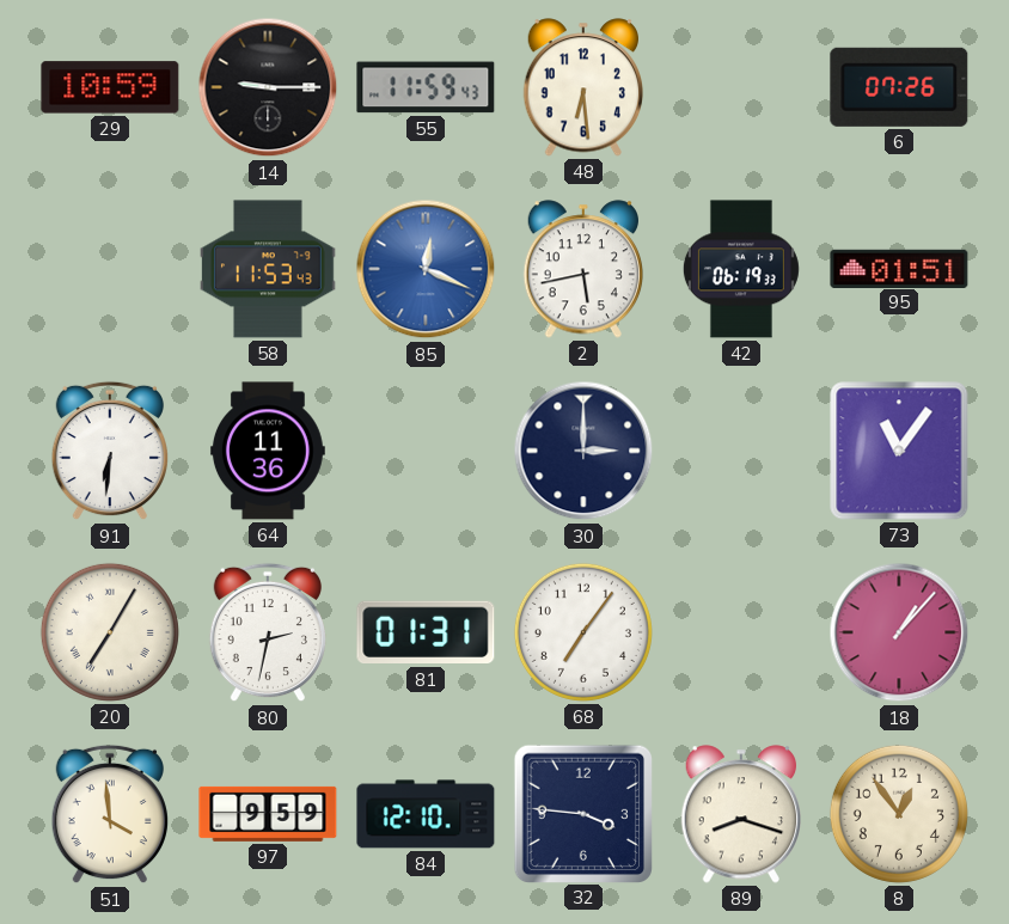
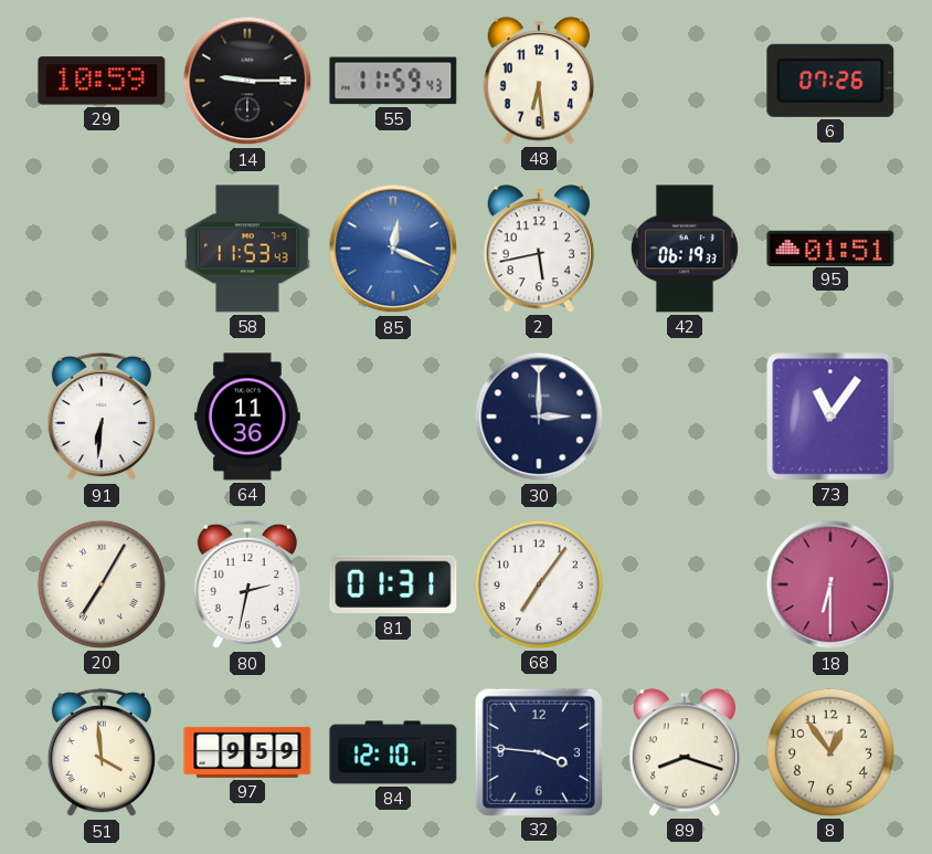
18: 1:07 -> 6:30 (830, 584)
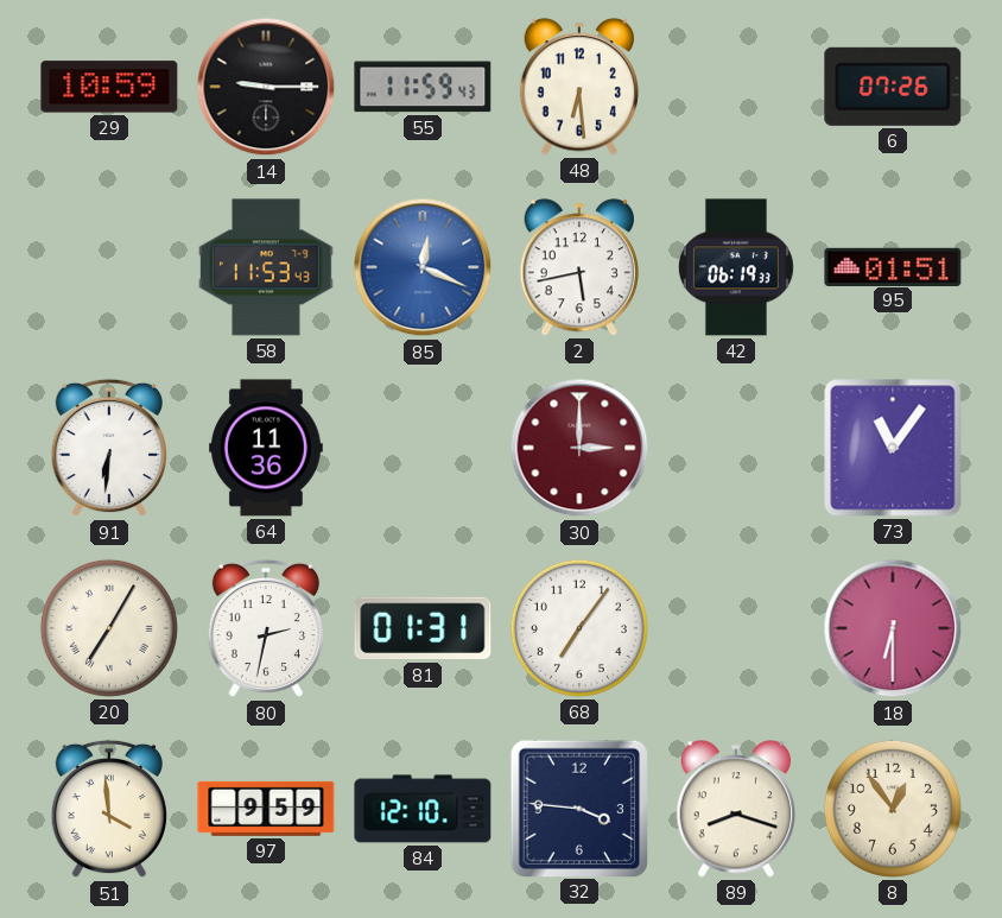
30 dial: navy -> burgundy (579, 448)
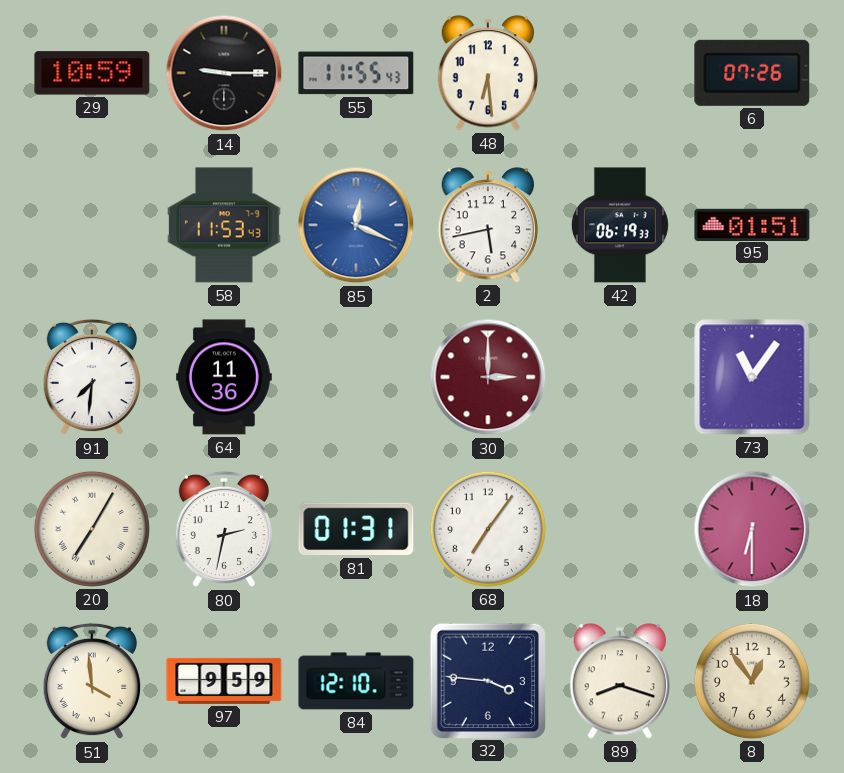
55: 11:59 -> 11:55 (356, 73)
91: 6:31 -> 7:31 (92, 377)
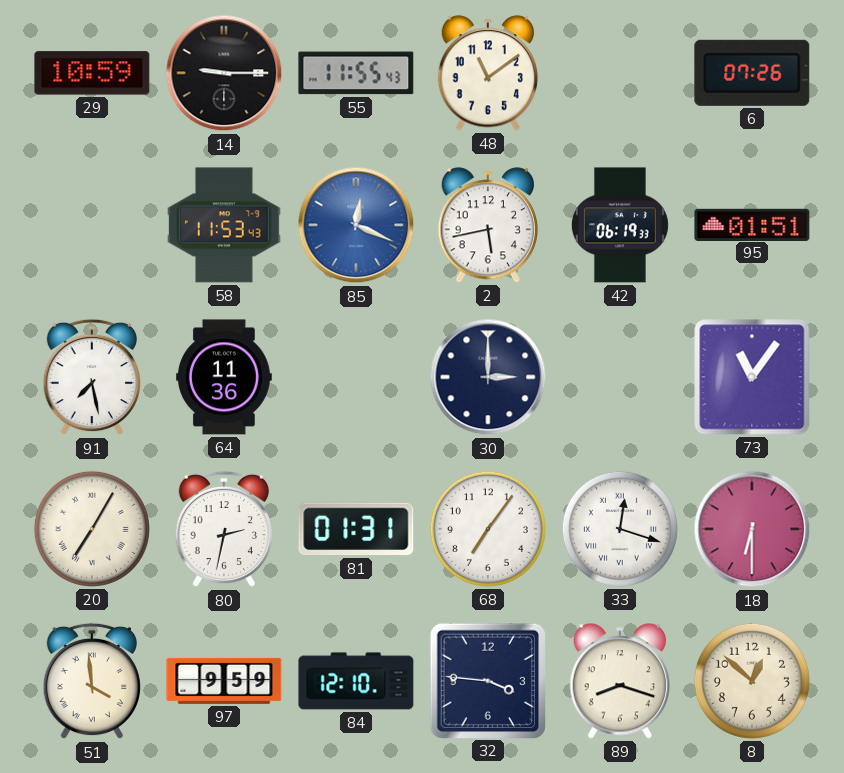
48: 6:29 -> 11:09 (487, 73)
91: 7:31 -> 7:28 (92, 377)
30 dial: burgundy -> navy (488, 377)
33: none -> 12:18 (620, 529)
8: 12:54 -> 12:52 (752, 681)
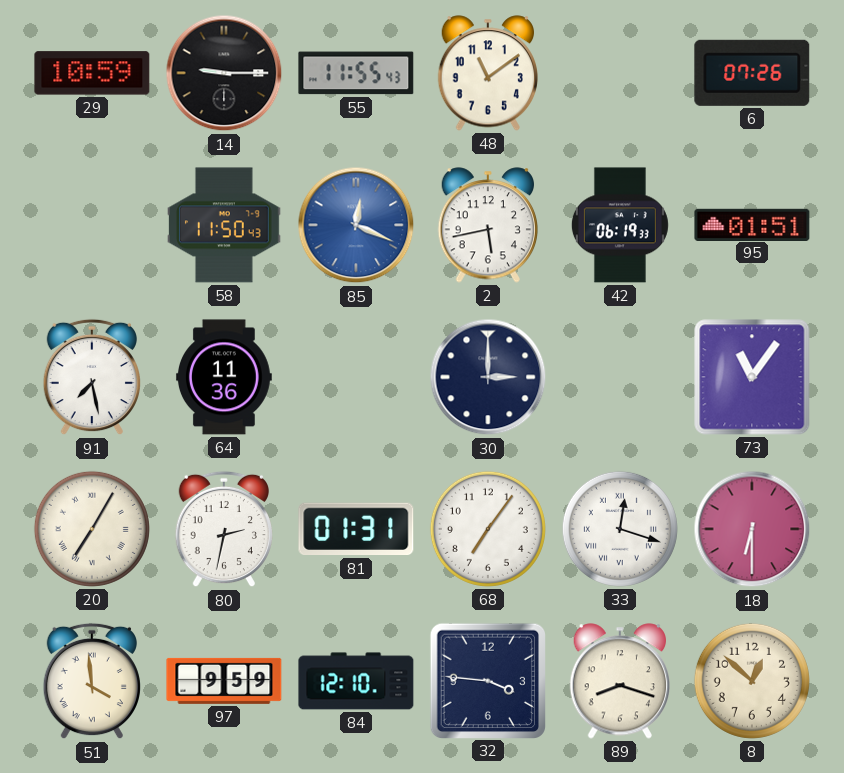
58: 11:53 -> 11:50 (225, 225)
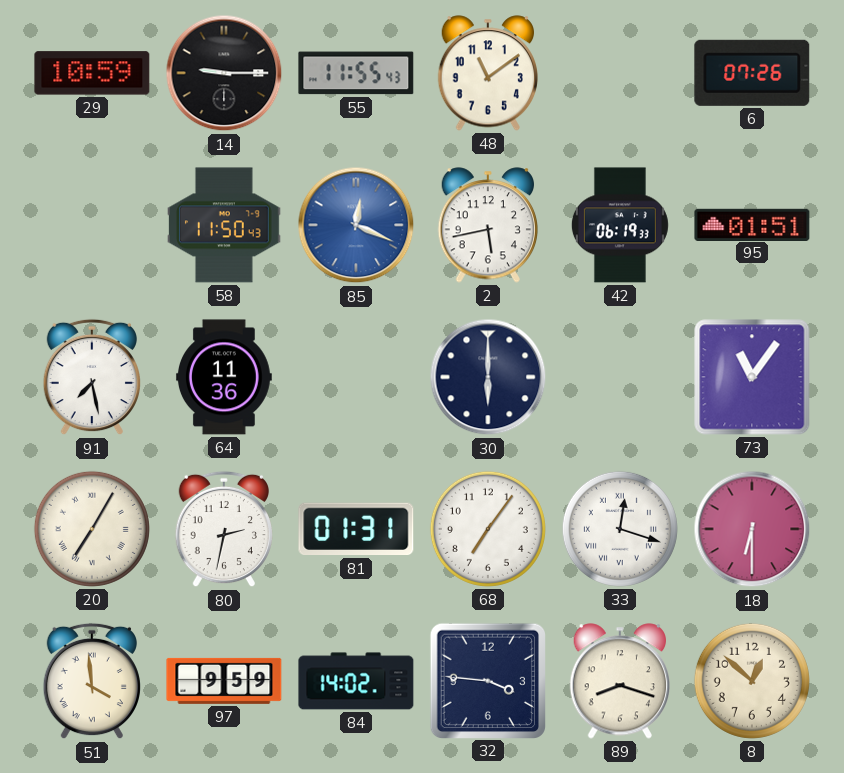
30: 3:00 -> 6:00 (488, 377)
84: 12:10 -> 14:02 (356, 681)
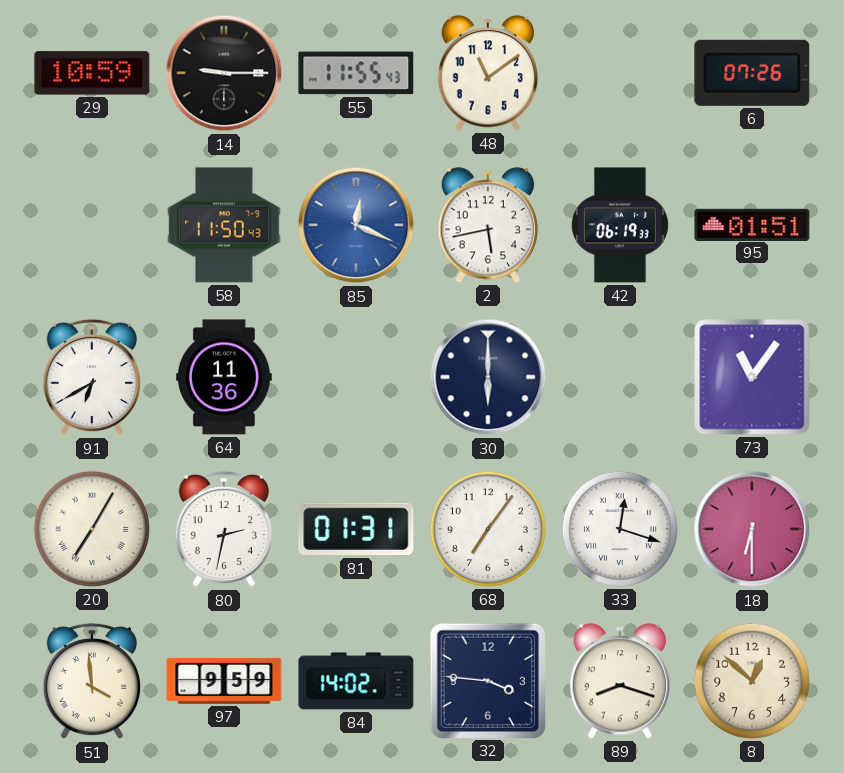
91: 7:28 -> 6:40 (92, 377)
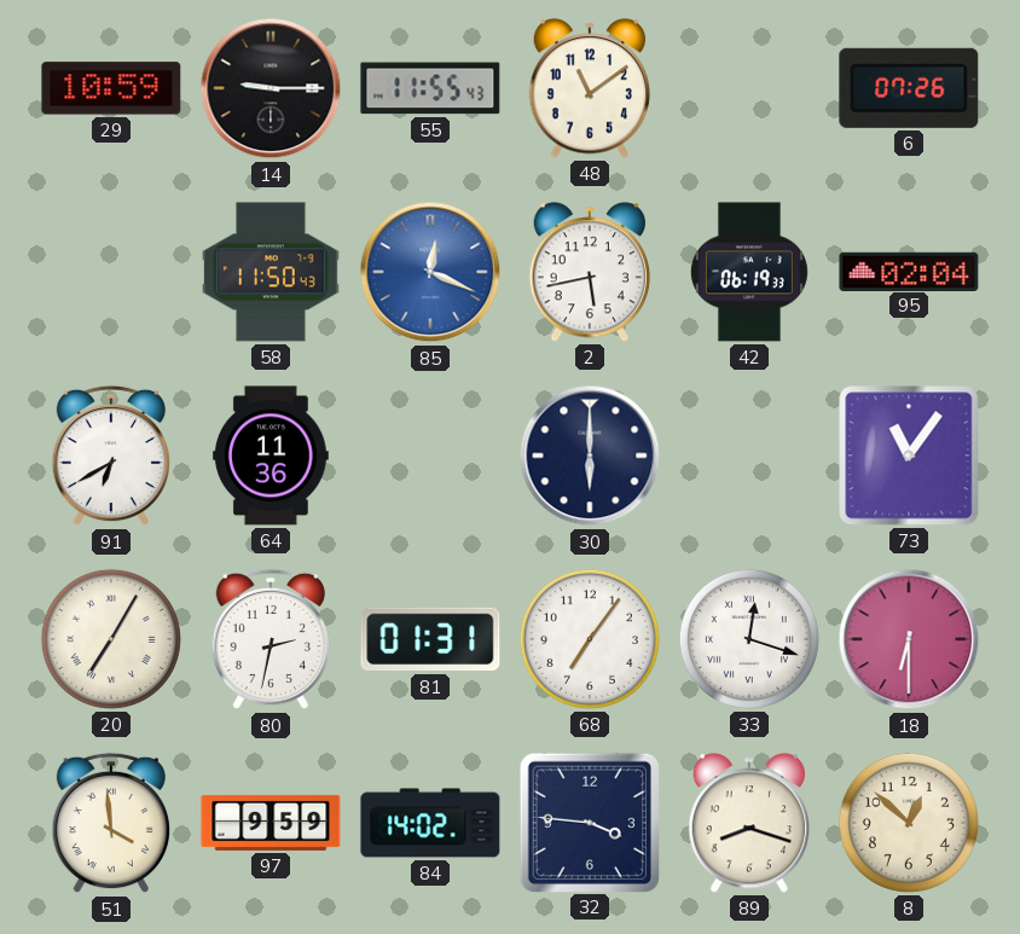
95: 01:51 -> 02:04 (909, 271)
